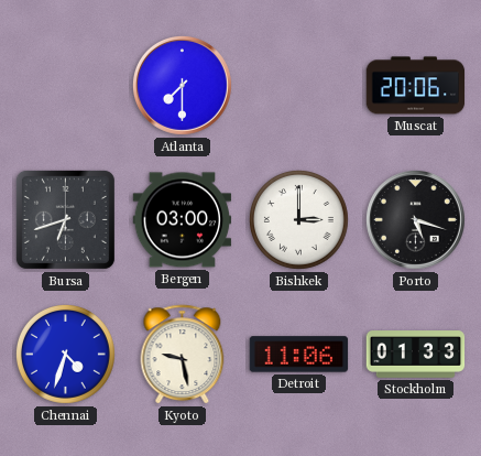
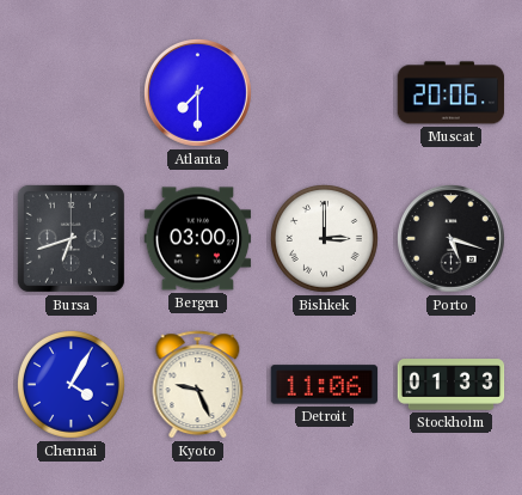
Chennai: 4:33 -> 4:05 (70, 384)
Kyoto: 9:28 -> 9:26 (198, 385)
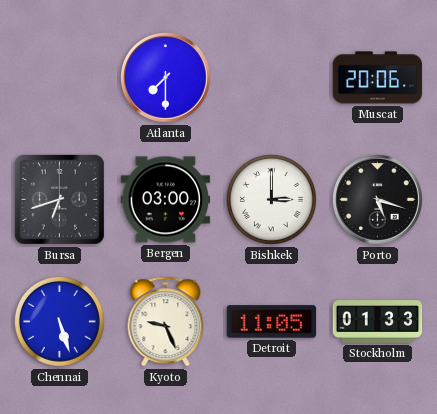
Chennai: 4:05 -> 5:27 (59, 321)
Detroit: 11:06 -> 11:05 (272, 322)
